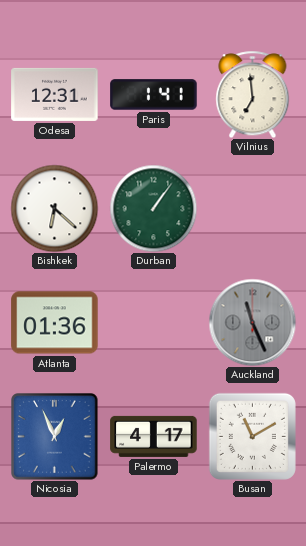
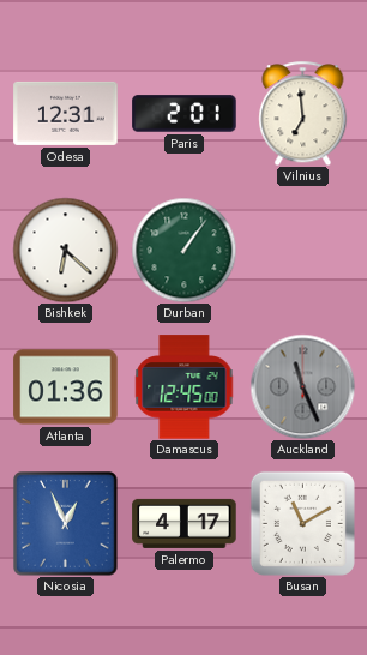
Paris: 1:41 -> 2:01 (185, 114)
Damascus: none -> 12:45 (185, 387)
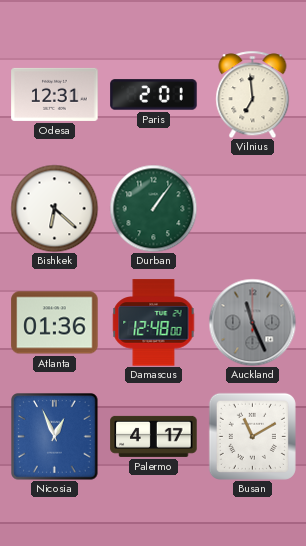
Damascus: 12:45 -> 12:48 (154, 323)
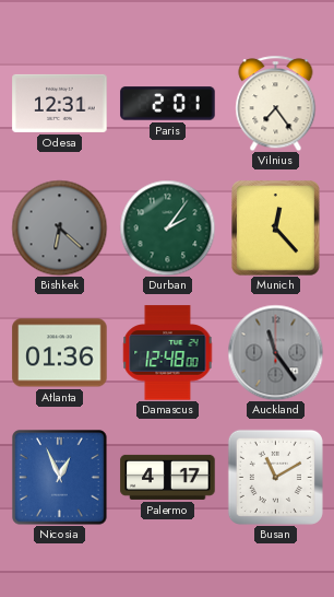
Vilnius: 6:59 -> 7:24 (276, 103)
Bishkek dial: white -> grey (59, 227)
Durban: 1:06 -> 2:06 (167, 227)
Munich: none -> 12:23 (276, 229)
Auckland: 11:26 -> 11:24 (275, 352)
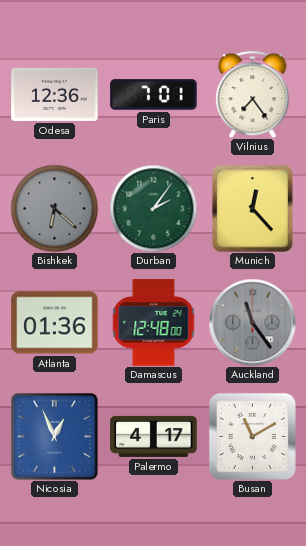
Odesa: 12:31 -> 12:36 (55, 94)
Paris: 2:01 -> 7:01 (154, 95)
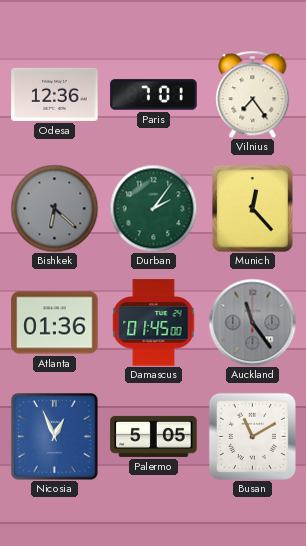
Damascus: 12:48 -> 01:45 (154, 323)
Palermo: 4:17 -> 5:05 (154, 436)
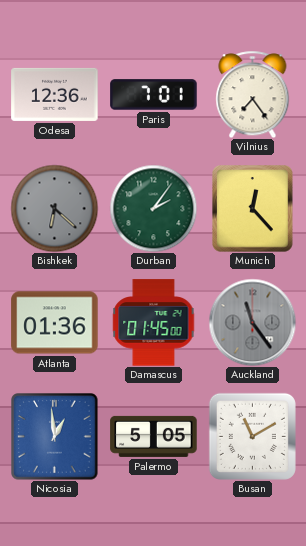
Nicosia: 12:56 -> 12:59 (55, 437)
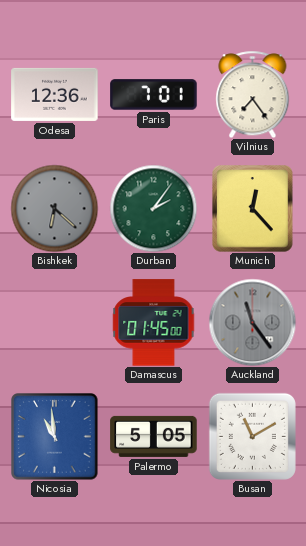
Atlanta: 01:36 -> none (55, 323)
Nicosia: 12:59 -> 10:59 (55, 437)
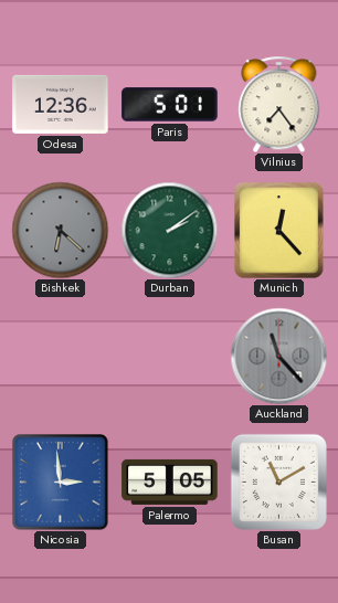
Paris: 7:01 -> 5:01 (170, 105)
Durban: 2:06 -> 2:09 (169, 230)
Damascus: 01:45 -> none (154, 323)
Auckland: 11:24 -> 11:23 (278, 356)
Nicosia: 10:59 -> 2:59 (61, 483)
